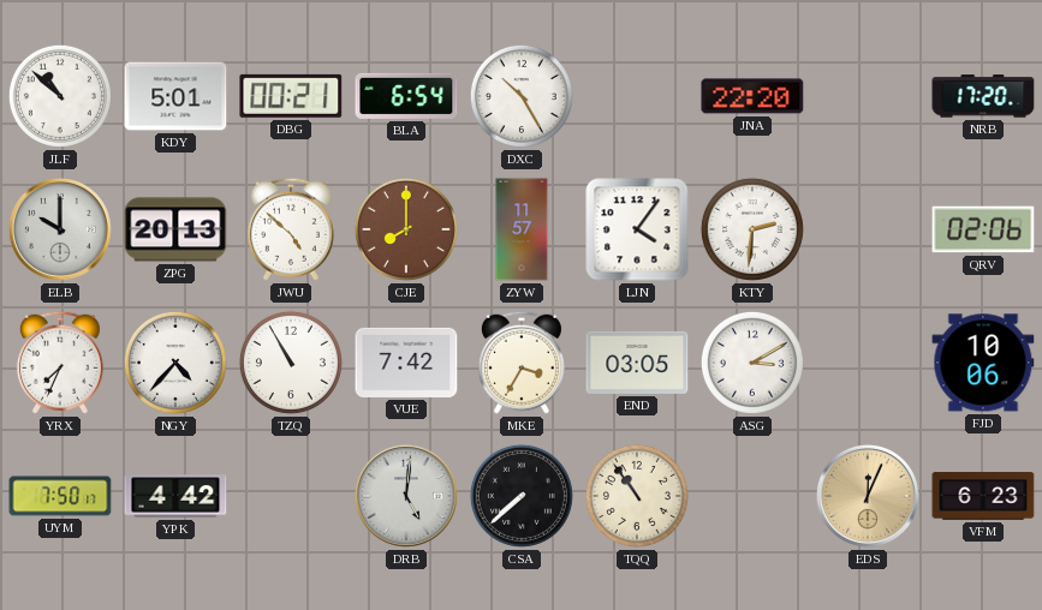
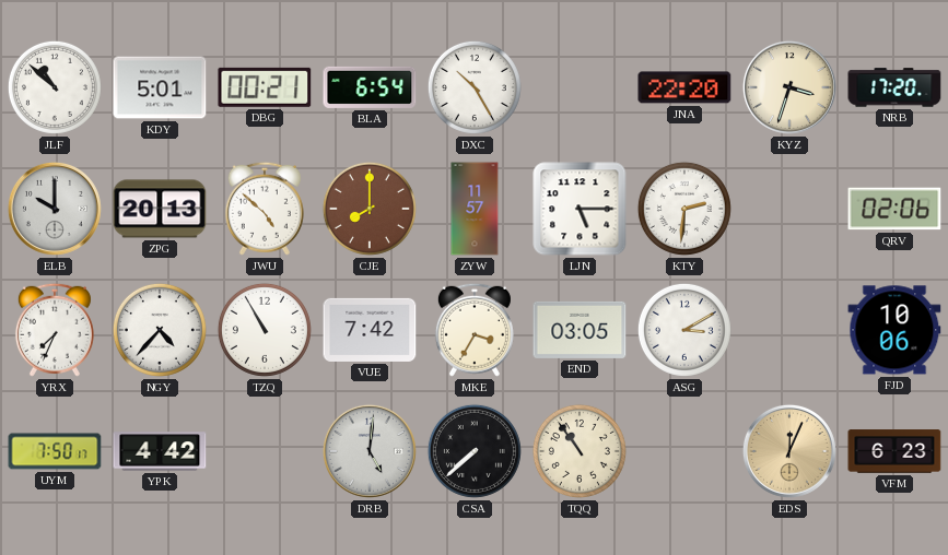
KYZ: none -> 3:33 (789, 87)
LJN: 4:06 -> 5:15 (580, 209)
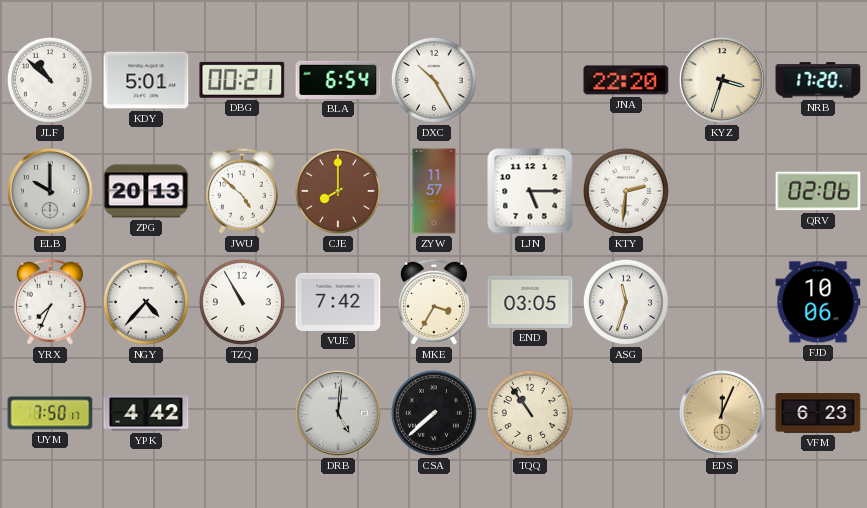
ASG: 3:10 -> 11:33 (626, 302)
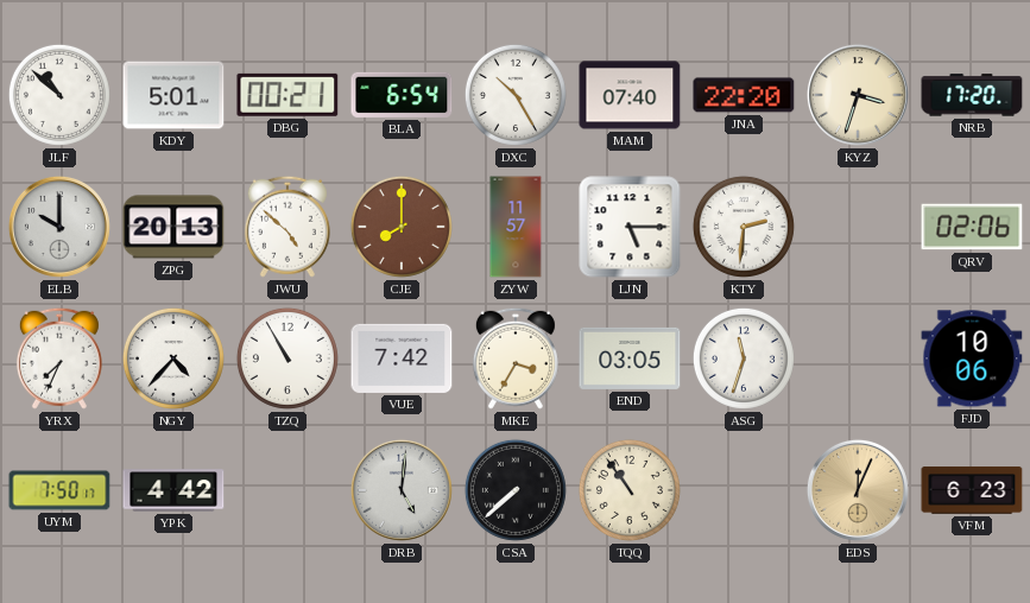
MAM: none -> 07:40 (630, 95)
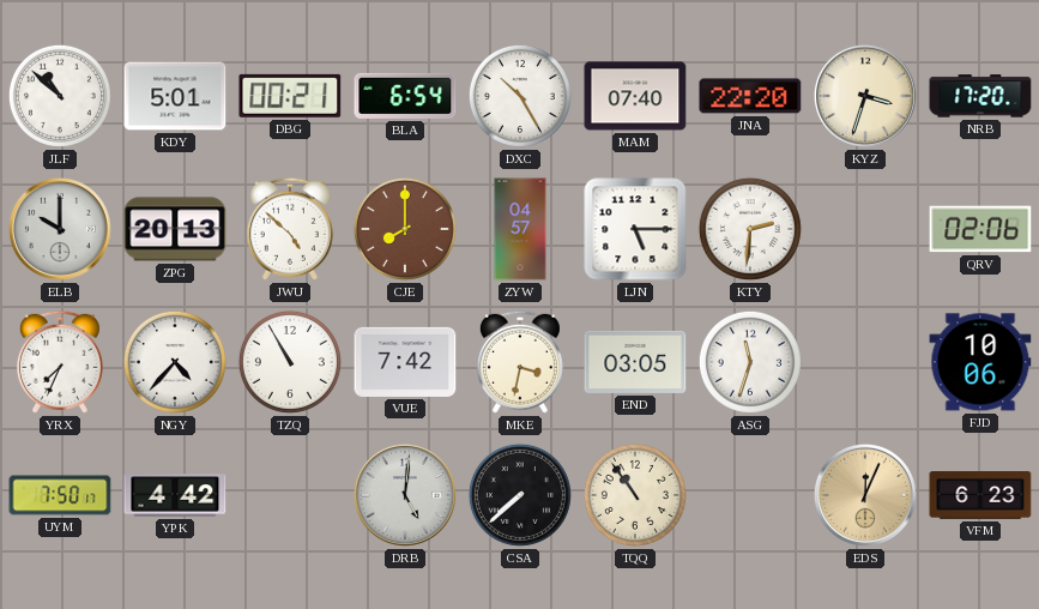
ZYW: 11:57 -> 04:57 (520, 229)
MKE: 3:35 -> 3:32 (520, 362)
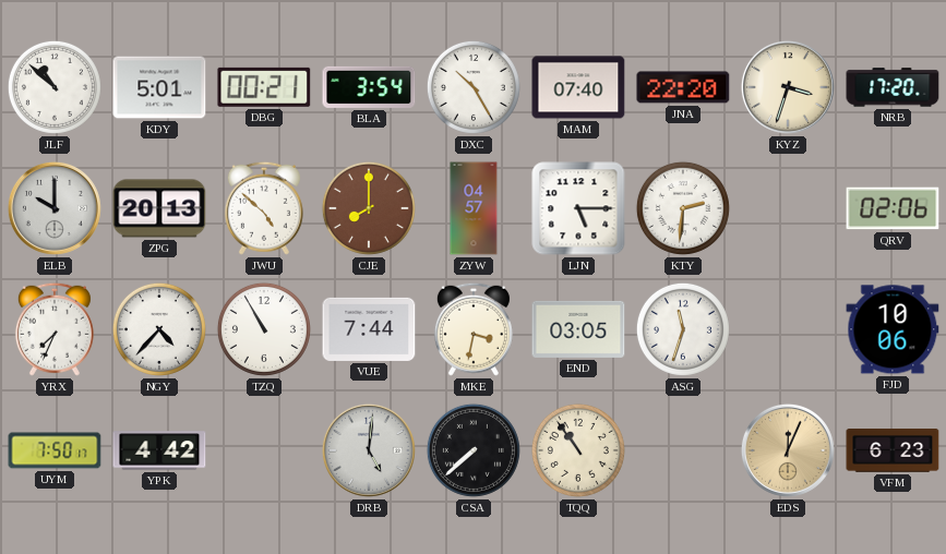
BLA: 6:54 -> 3:54 (369, 87)
VUE: 7:42 -> 7:44 (369, 329)
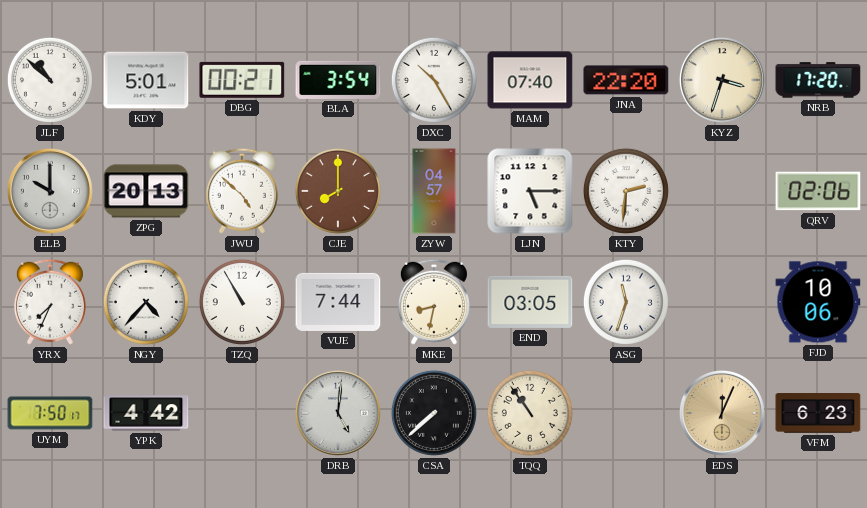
MKE: 3:32 -> 8:32 (434, 302)
